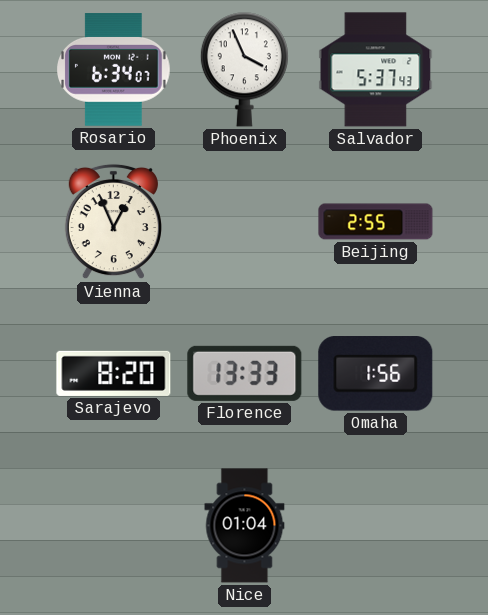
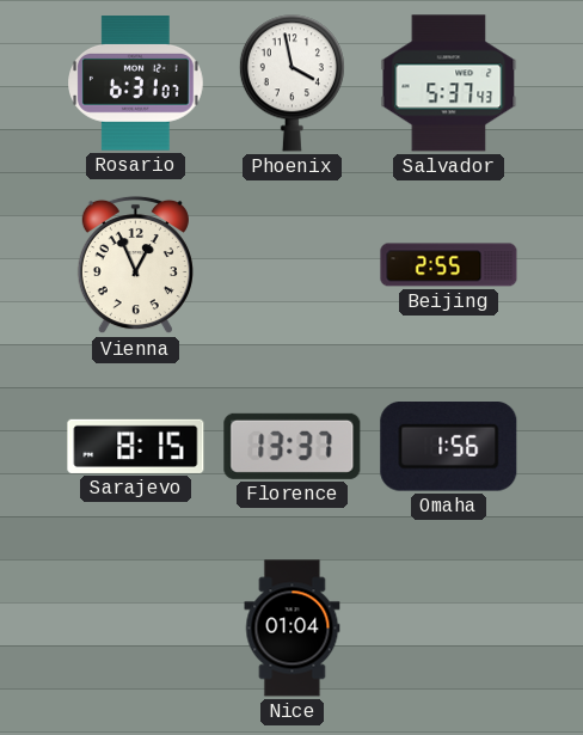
Rosario: 6:34 -> 6:31 (136, 84)
Phoenix: 3:56 -> 3:58 (291, 84)
Sarajevo: 8:20 -> 8:15 (136, 446)
Florence: 13:33 -> 13:37 (293, 446)
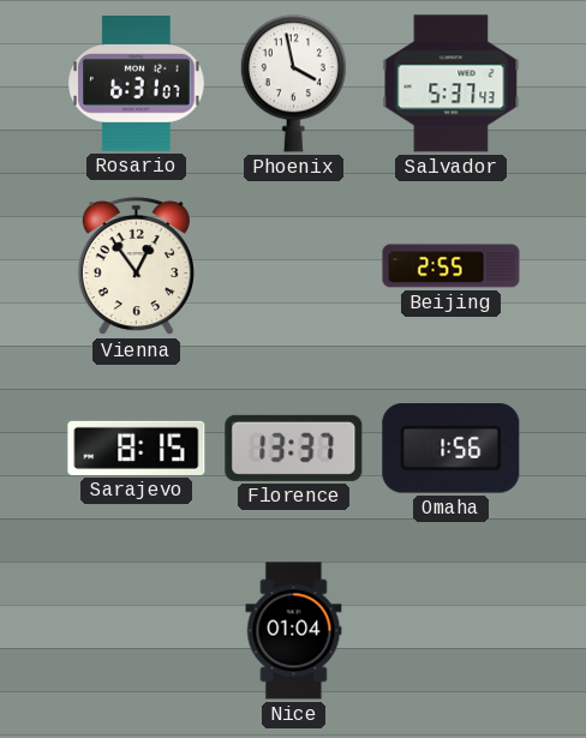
Vienna: 12:56 -> 12:54 (136, 266)
